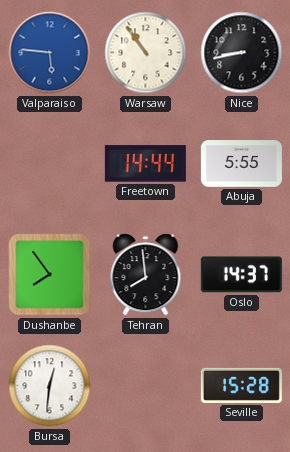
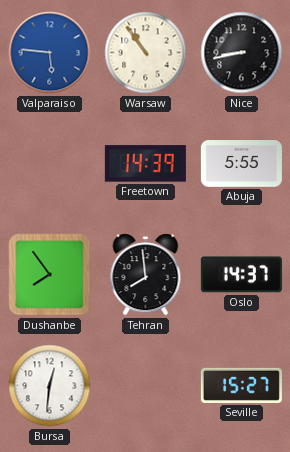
Freetown: 14:44 -> 14:39 (145, 164)
Seville: 15:28 -> 15:27 (241, 385)
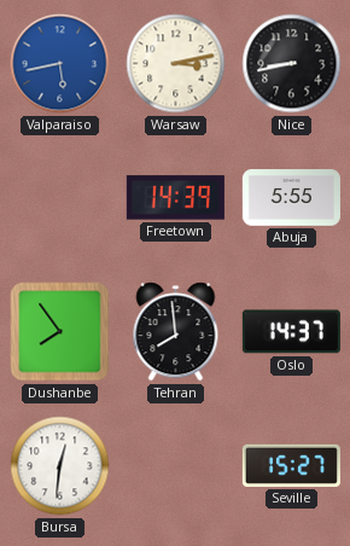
Valparaiso: 5:46 -> 5:43 (60, 64)
Warsaw: 10:54 -> 3:13 (176, 64)
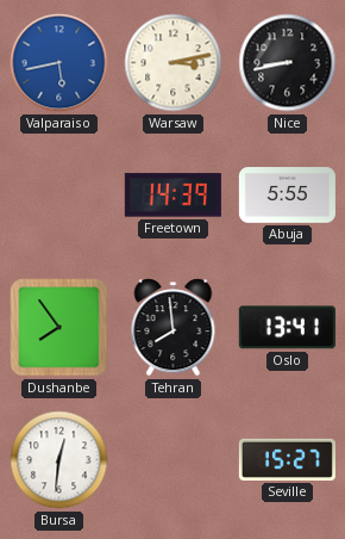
Oslo: 14:37 -> 13:41 (287, 328)
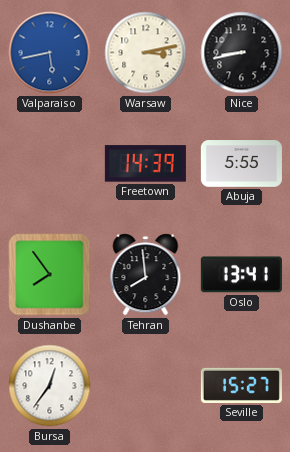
Bursa: 12:31 -> 12:36 (50, 386)
